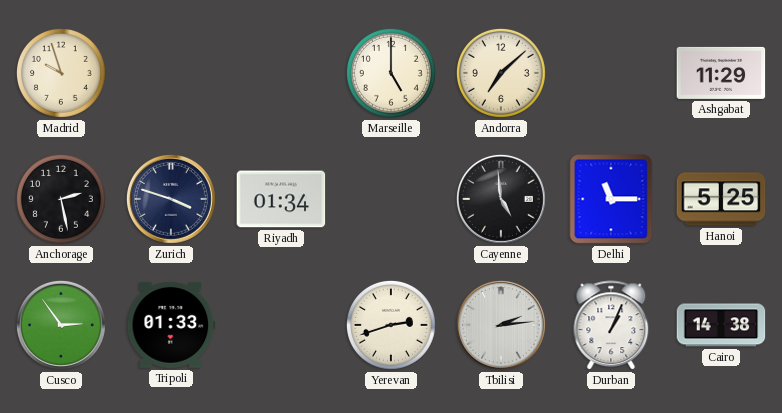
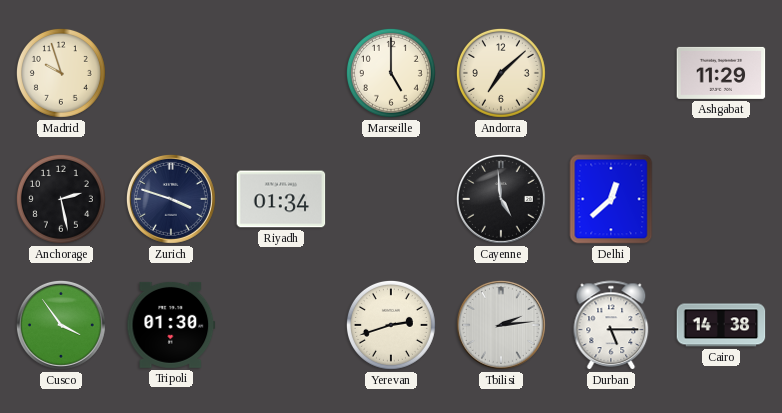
Delhi: 11:15 -> 12:38 (611, 199)
Hanoi: 5:25 -> none (721, 199)
Cusco: 2:54 -> 3:54 (61, 325)
Tripoli: 01:33 -> 01:30 (171, 325)
Durban: 1:04 -> 5:15 (611, 325)
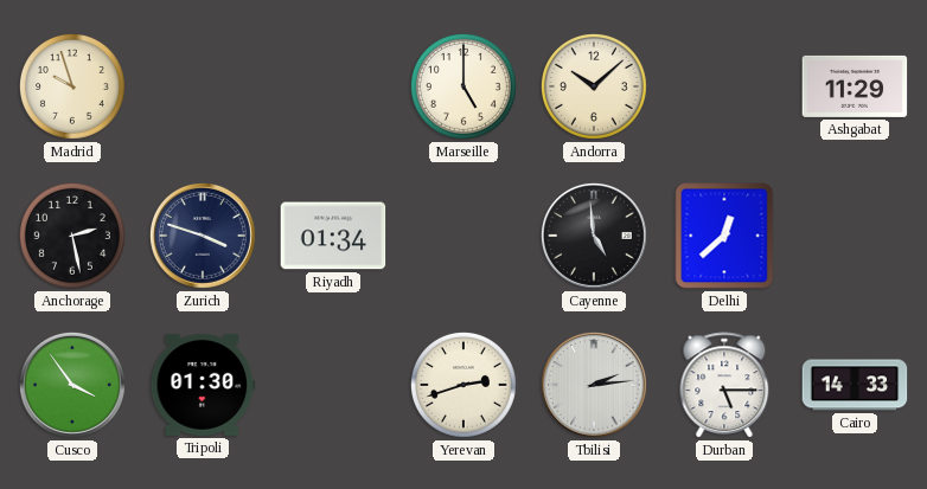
Andorra: 7:08 -> 10:08 (594, 86)
Cairo: 14:38 -> 14:33 (855, 385)
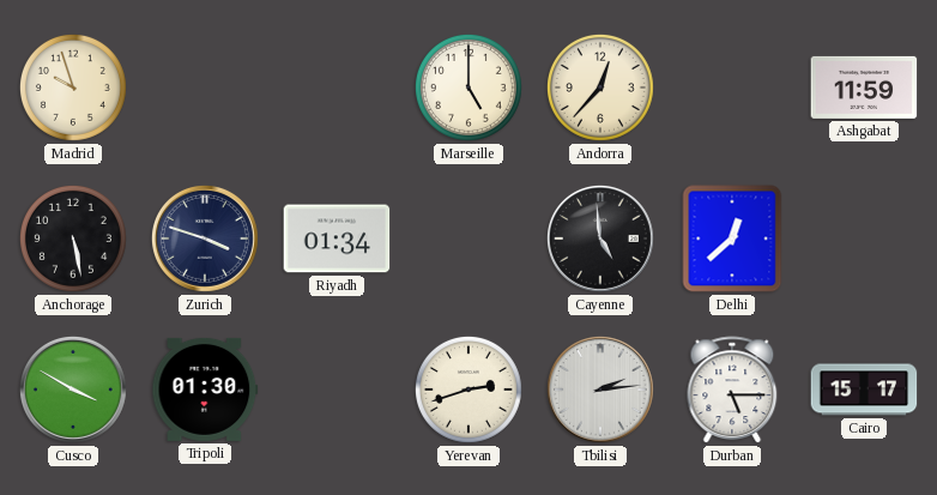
Andorra: 10:08 -> 12:37 (600, 87)
Ashgabat: 11:29 -> 11:59 (864, 87)
Anchorage: 2:28 -> 5:28 (73, 239)
Cusco: 3:54 -> 3:50 (73, 390)
Cairo: 14:33 -> 15:17 (864, 390)
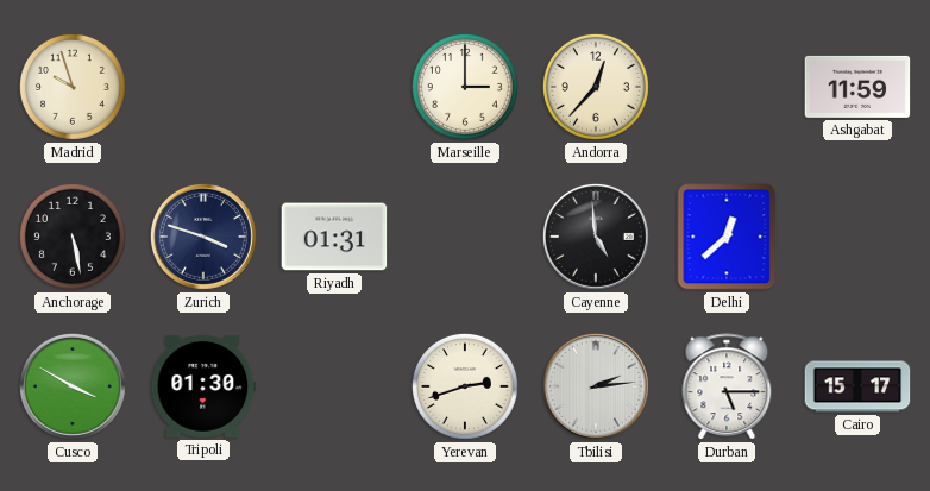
Marseille: 5:00 -> 3:00 (465, 87)
Riyadh: 01:34 -> 01:31 (334, 237)
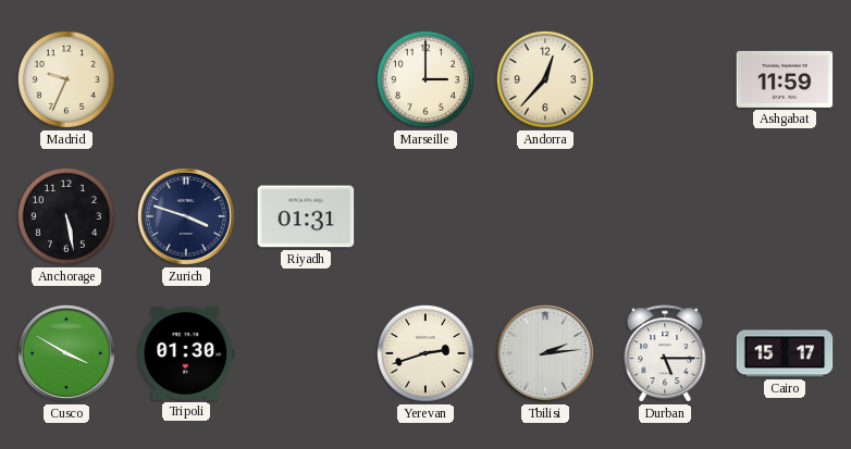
Madrid: 9:57 -> 9:34 (66, 79)
Cayenne: 4:59 -> none (596, 237)
Delhi: 12:38 -> none (727, 237)
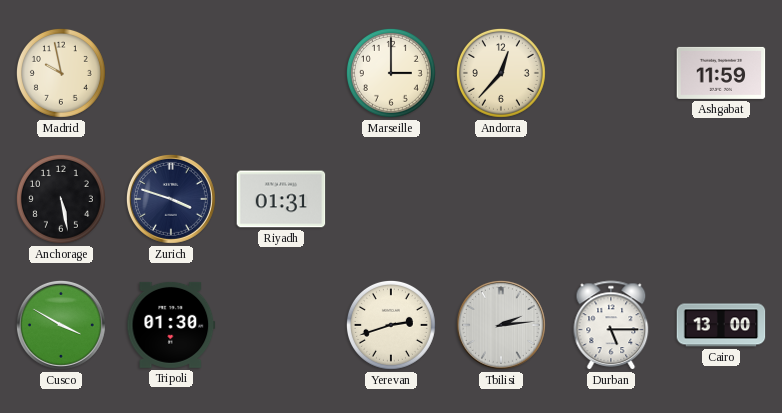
Madrid: 9:34 -> 9:58 (61, 73)
Cairo: 15:17 -> 13:00 (721, 325)
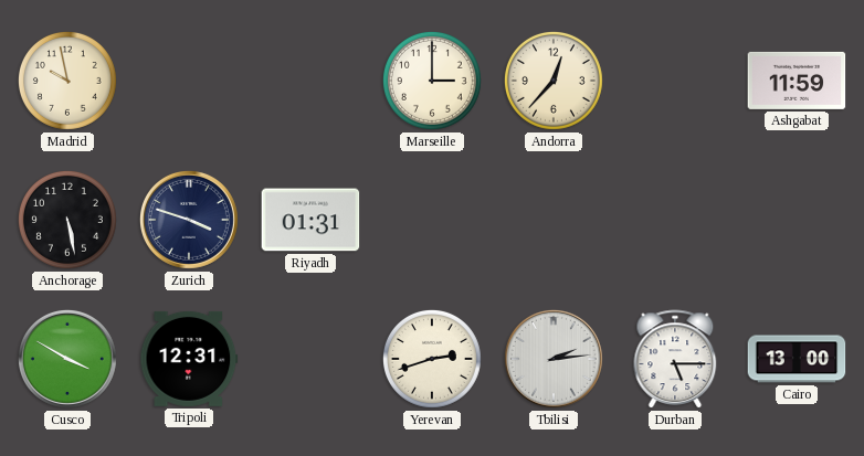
Tripoli: 01:30 -> 12:31 (189, 359)
